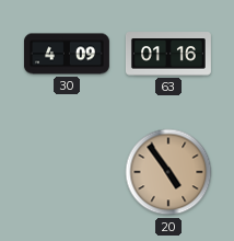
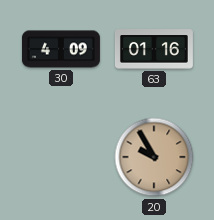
20: 4:54 -> 9:55 (154, 157)
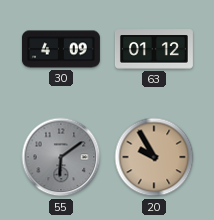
63: 01:16 -> 01:12 (154, 49)
55: none -> 6:09 (61, 157)
